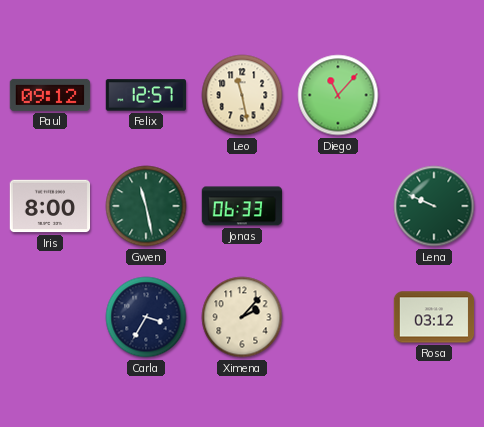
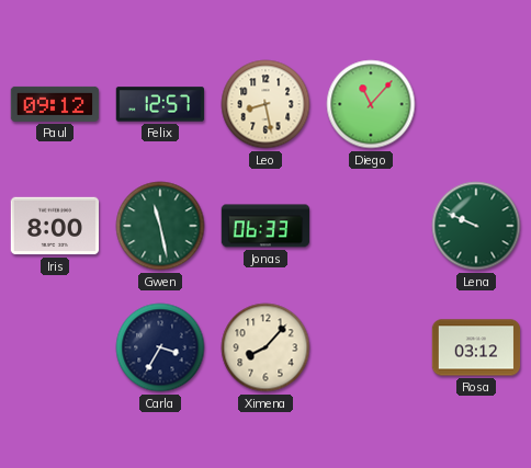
Leo: 11:28 -> 8:28 (265, 104)
Ximena: 2:07 -> 8:07 (265, 347)
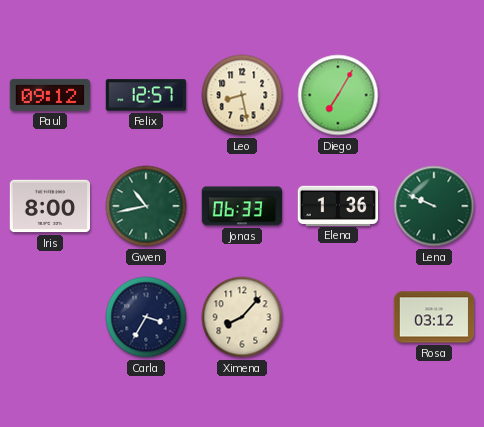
Diego: 11:07 -> 7:05 (338, 95)
Gwen: 11:28 -> 10:43 (146, 206)
Elena: none -> 1:36 (337, 205)
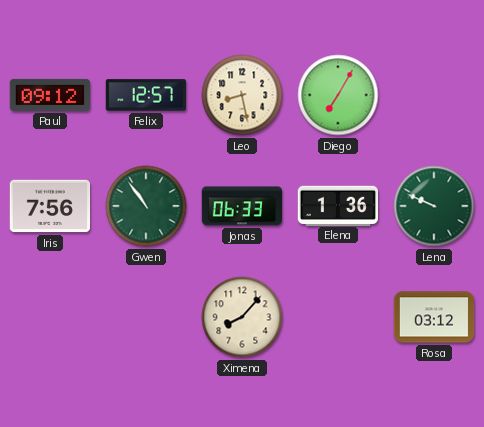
Iris: 8:00 -> 7:56 (50, 206)
Gwen: 10:43 -> 10:54 (146, 206)
Carla: 3:35 -> none (146, 317)
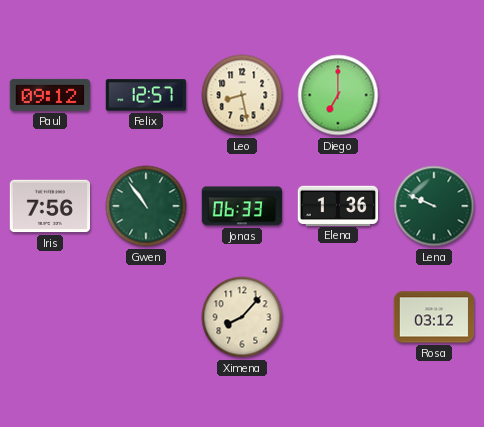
Diego: 7:05 -> 7:00 (338, 95)
